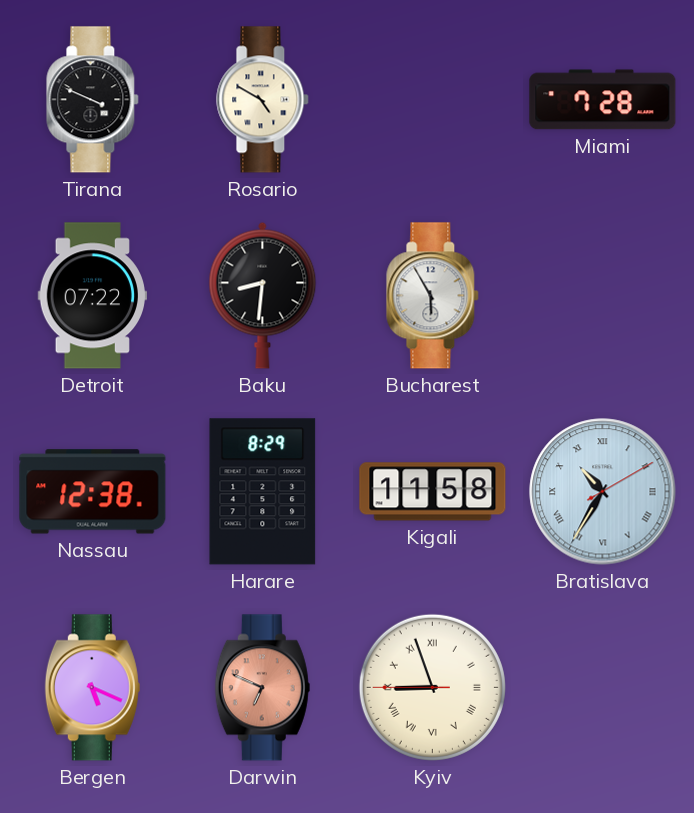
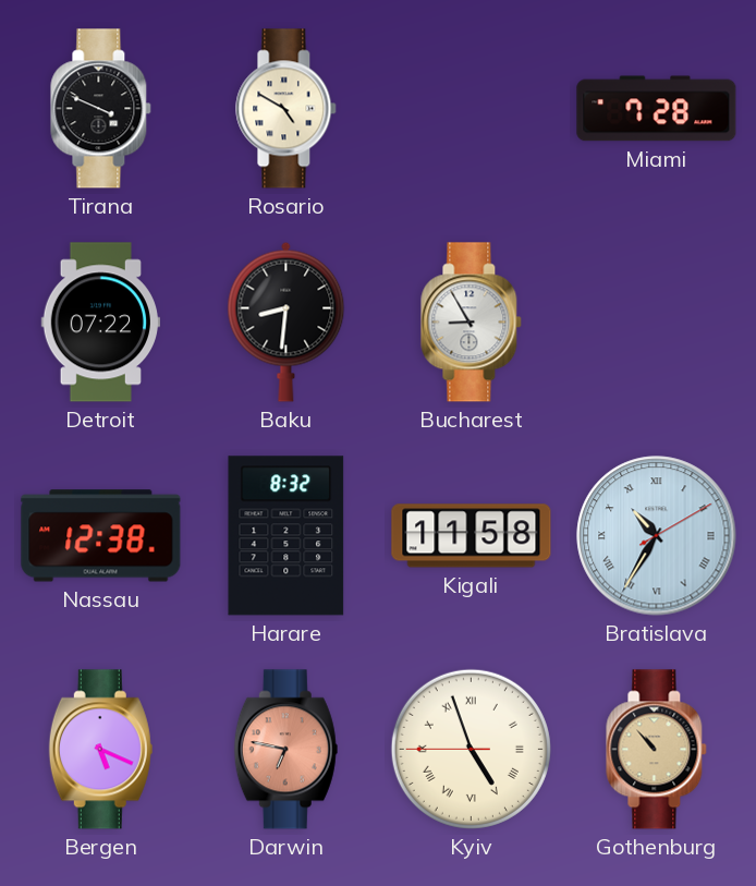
Bucharest: 5:55 -> 8:55 (472, 323)
Harare: 8:29 -> 8:32 (286, 536)
Darwin: 6:49 -> 6:47 (285, 750)
Kyiv: 8:56 -> 4:56 (471, 749)
Gothenburg: none -> 10:53 (657, 750)
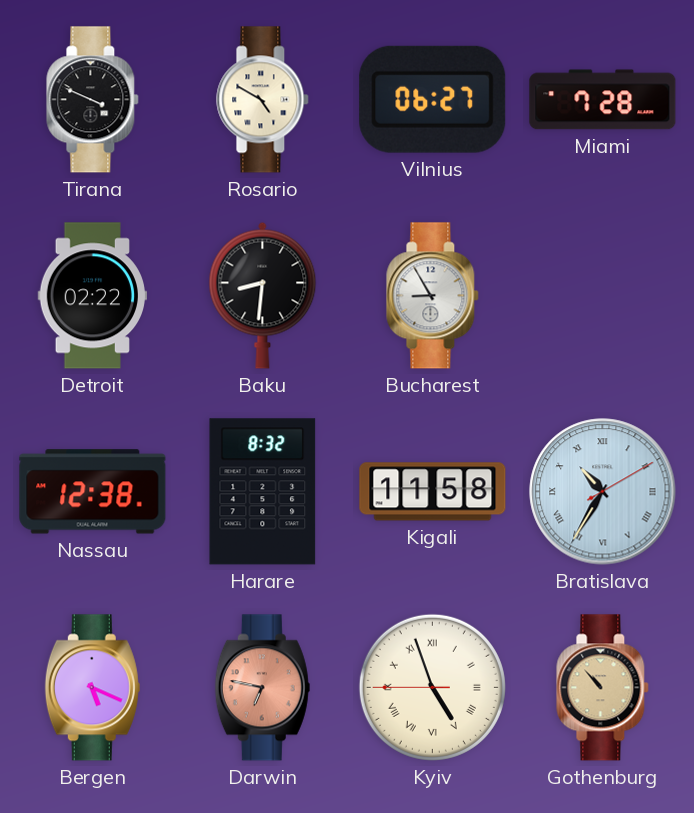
Vilnius: none -> 06:27 (433, 99)
Detroit: 07:22 -> 02:22 (92, 296)
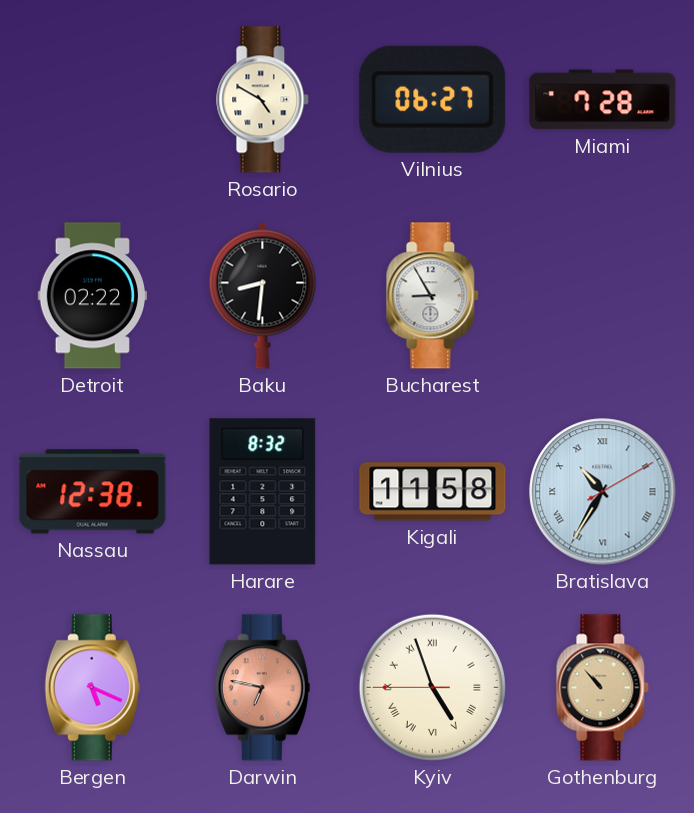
Tirana: 3:49 -> none (93, 100)
